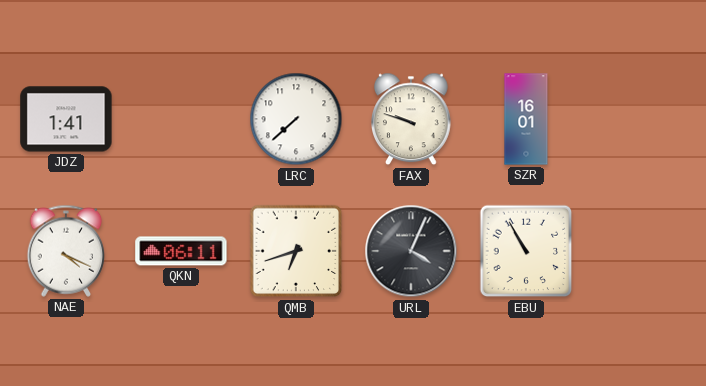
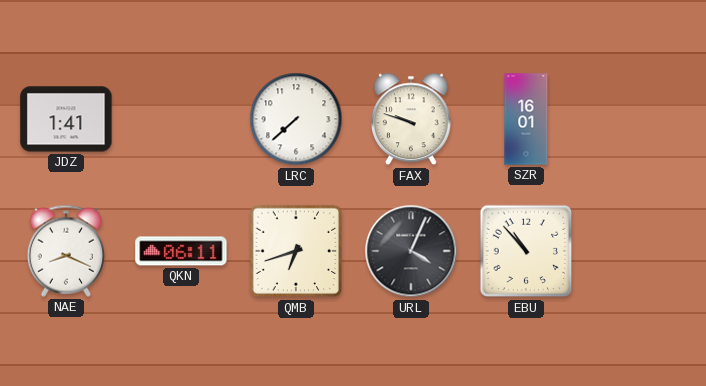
NAE: 4:19 -> 8:19 (66, 251)
EBU: 10:55 -> 10:53 (526, 251)
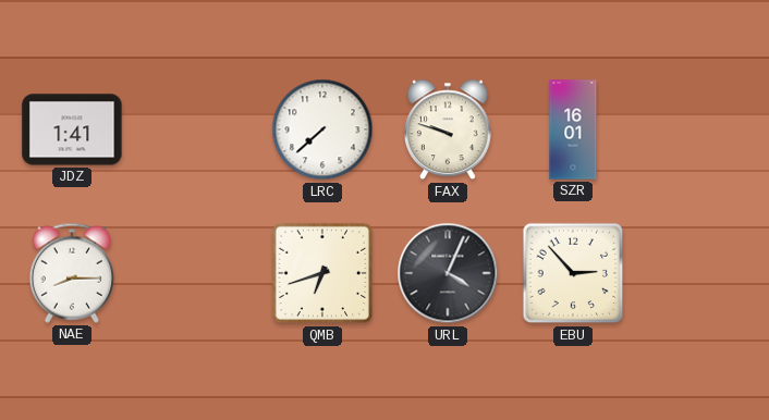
NAE: 8:19 -> 8:15 (72, 273)
QKN: 06:11 -> none (181, 251)
EBU: 10:53 -> 2:53 (573, 273)
